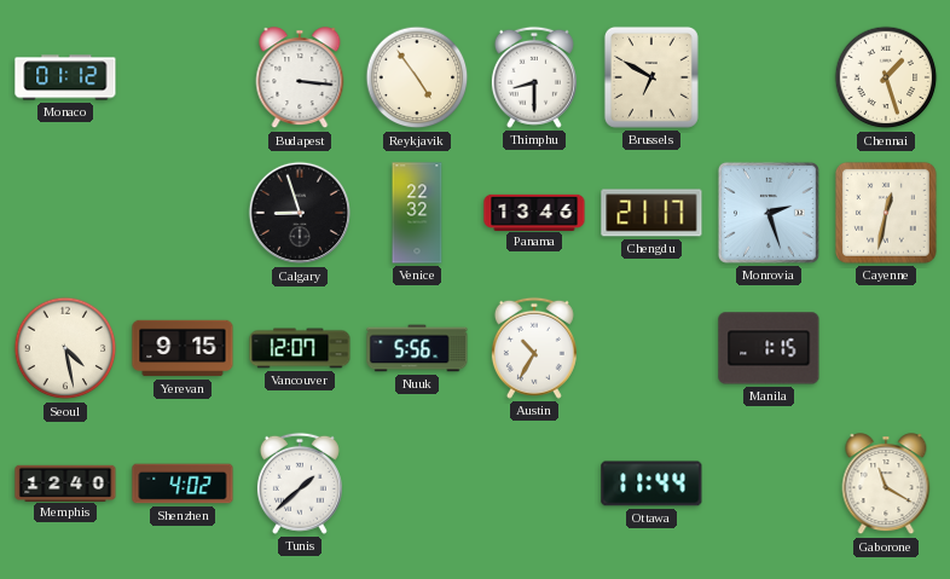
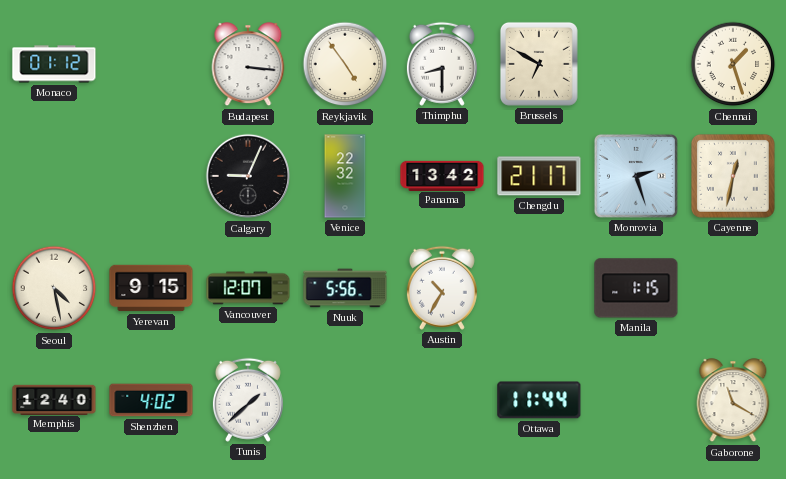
Calgary: 8:57 -> 9:04 (248, 176)
Panama: 13:46 -> 13:42 (442, 175)
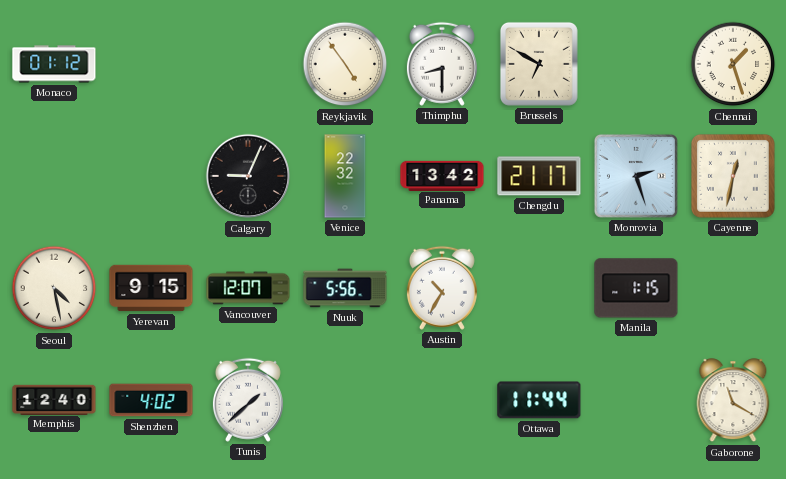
Budapest: 3:16 -> none (248, 65)
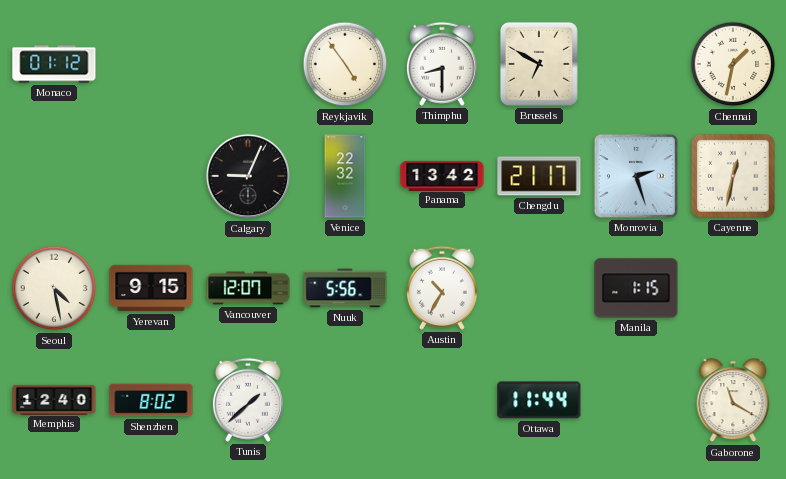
Chennai: 1:27 -> 1:32 (733, 64)
Shenzhen: 4:02 -> 8:02 (151, 400)
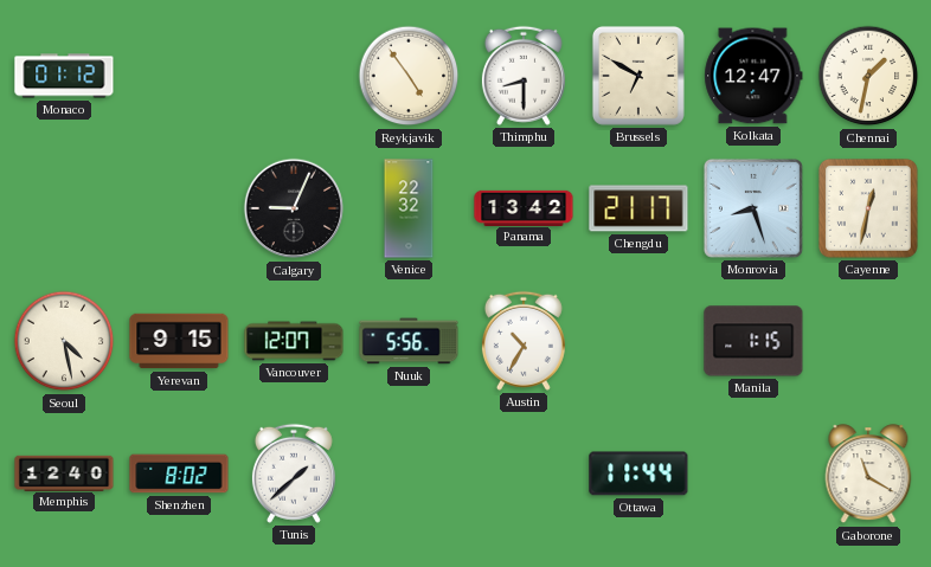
Kolkata: none -> 12:47 (753, 76)
Monrovia: 2:27 -> 8:27 (753, 208)
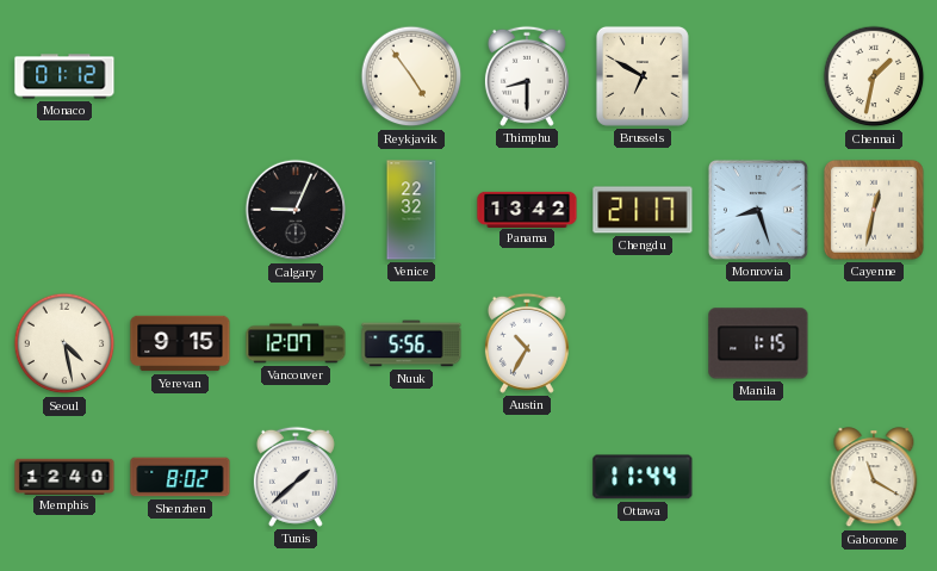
Kolkata: 12:47 -> none (753, 76)
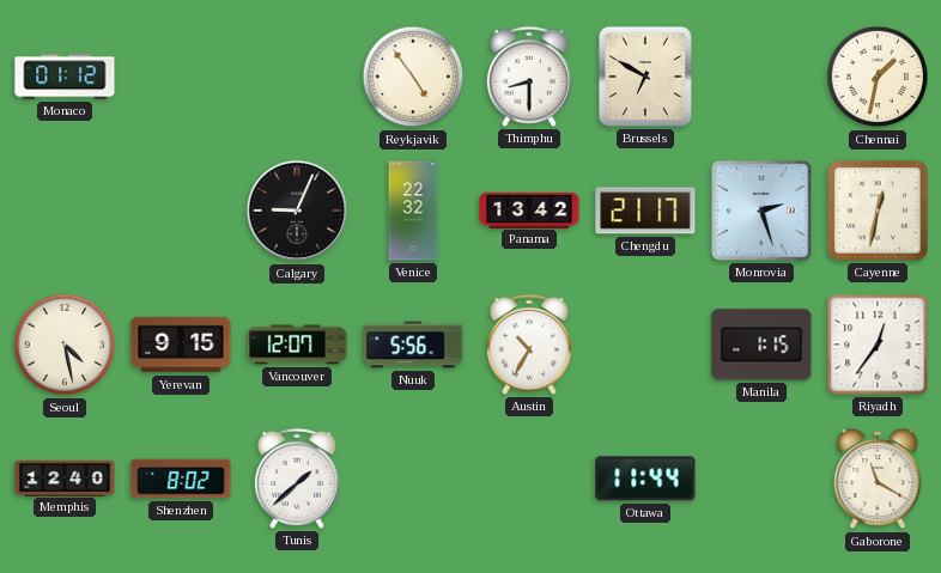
Monrovia: 8:27 -> 2:27 (761, 211)
Riyadh: none -> 12:36 (878, 345)
